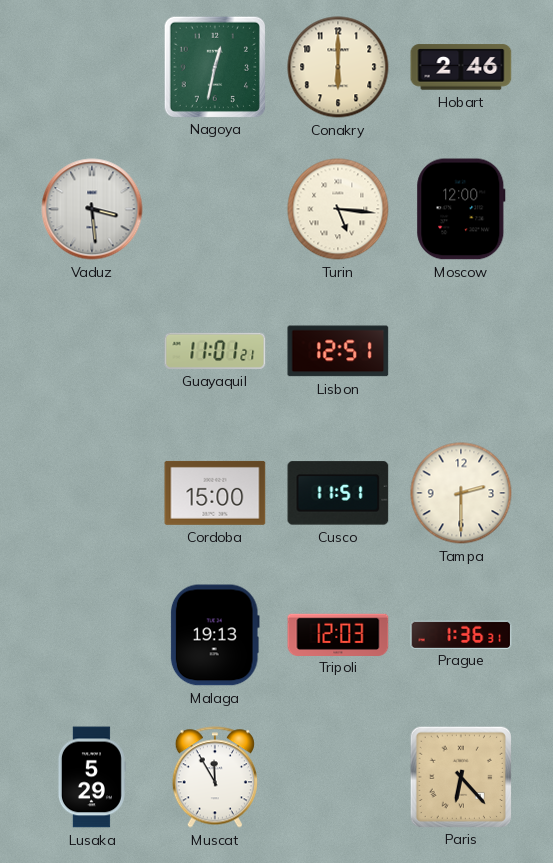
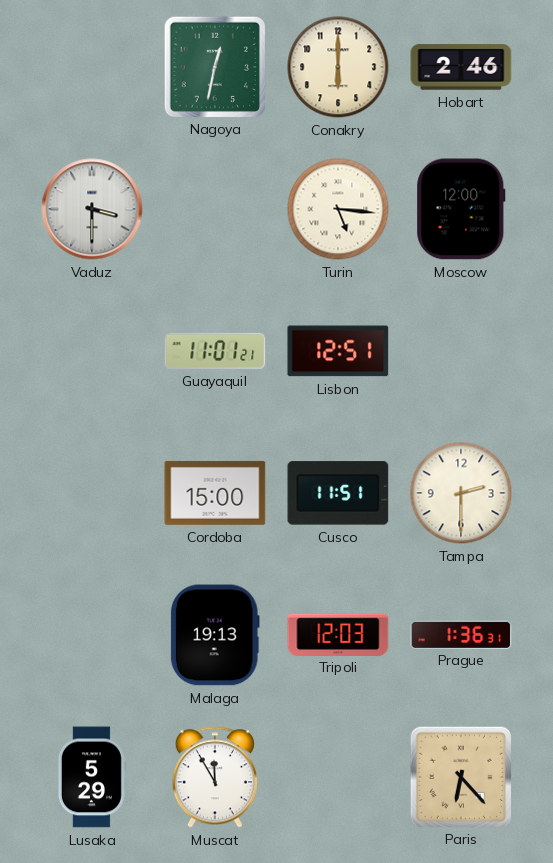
Vaduz: 3:29 -> 3:30 (92, 209)
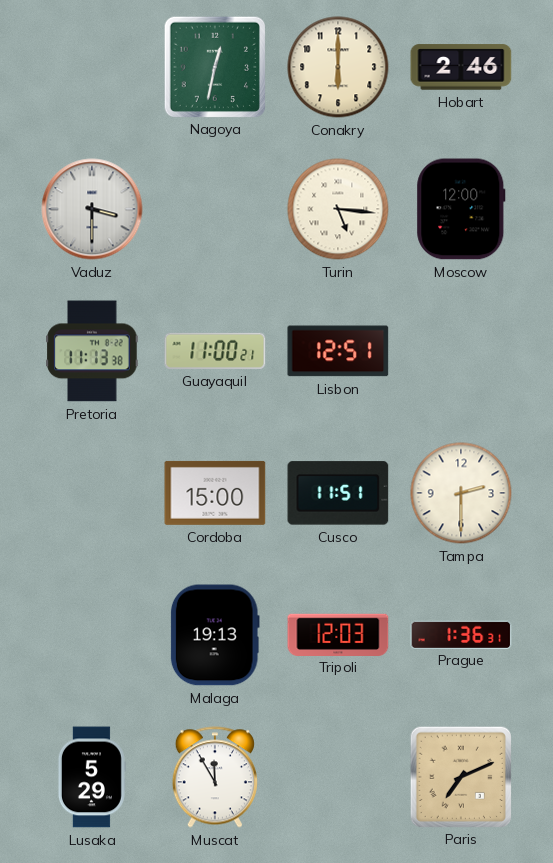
Pretoria: none -> 11:13 (92, 351)
Guayaquil: 11:01 -> 11:00 (215, 351)
Paris: 6:23 -> 7:11 (460, 776)
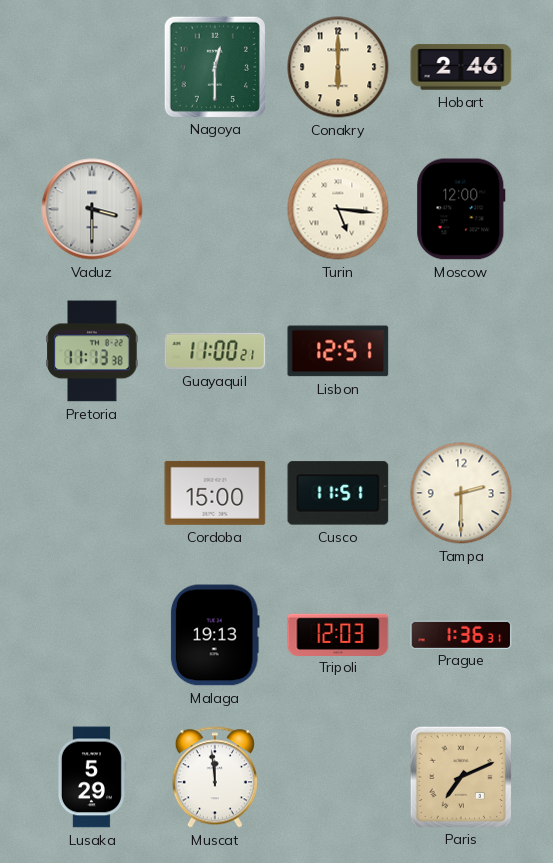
Nagoya: 12:32 -> 12:30 (214, 66)
Muscat: 11:55 -> 11:59 (215, 777)
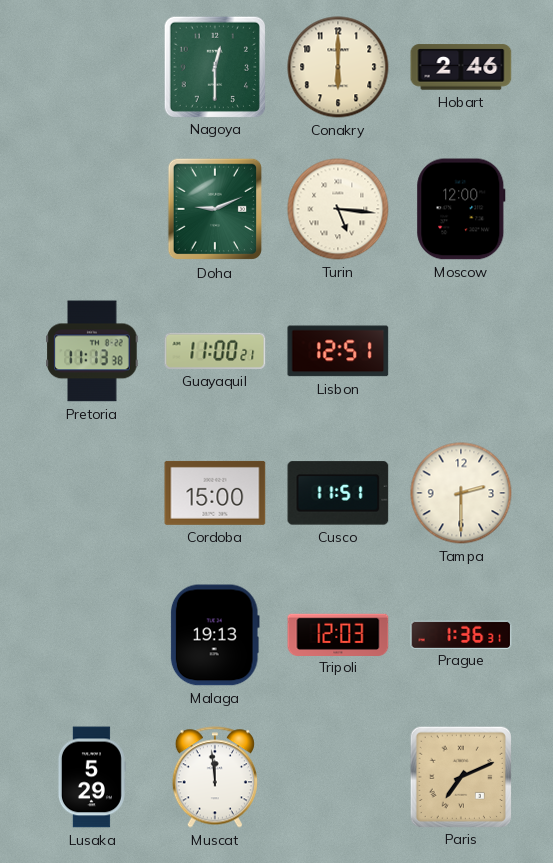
Vaduz: 3:30 -> none (92, 209)
Doha: none -> 9:11 (214, 209)
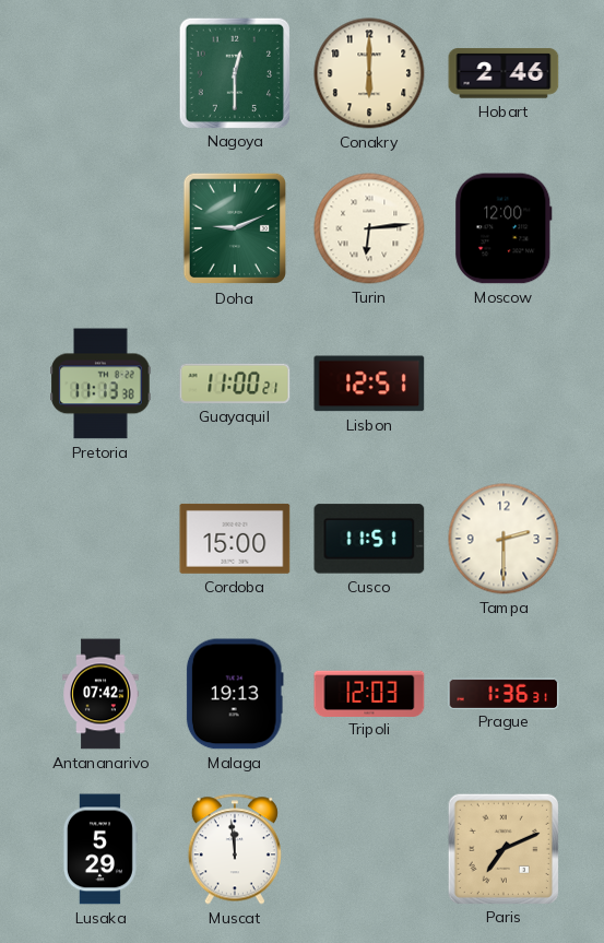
Turin: 5:16 -> 6:14 (369, 228)
Antananarivo: none -> 07:42 (100, 694)
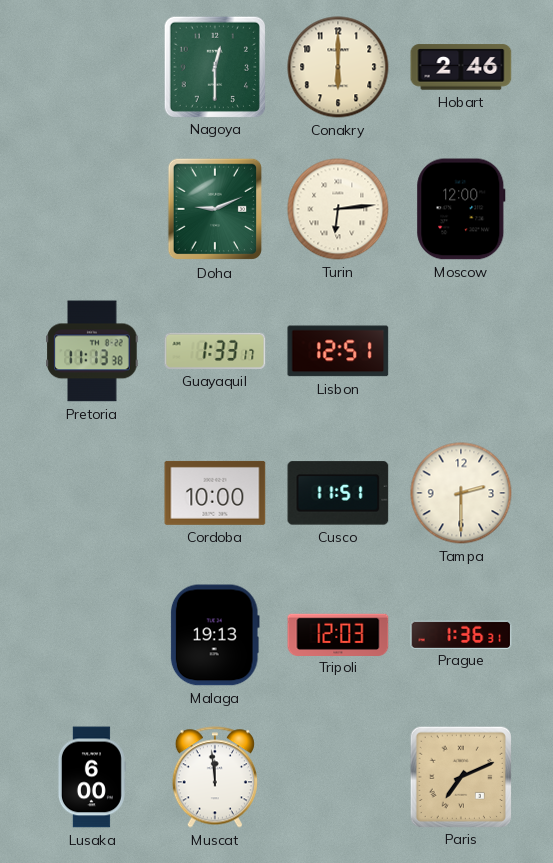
Guayaquil: 11:00 -> 1:33 (215, 351)
Cordoba: 15:00 -> 10:00 (215, 493)
Antananarivo: 07:42 -> none (100, 694)
Lusaka: 5:29 -> 6:00 (91, 777)
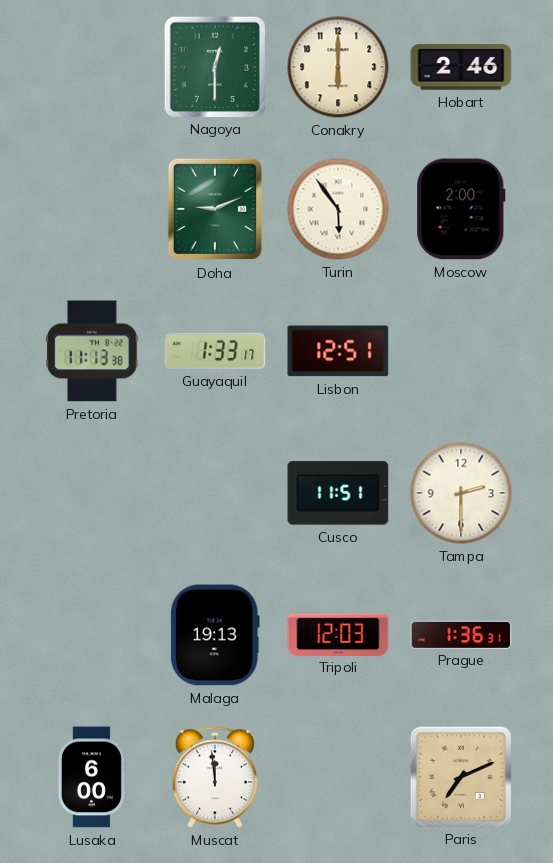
Turin: 6:14 -> 5:54 (338, 209)
Moscow: 12:00 -> 2:00 (461, 209)
Cordoba: 10:00 -> none (215, 493)
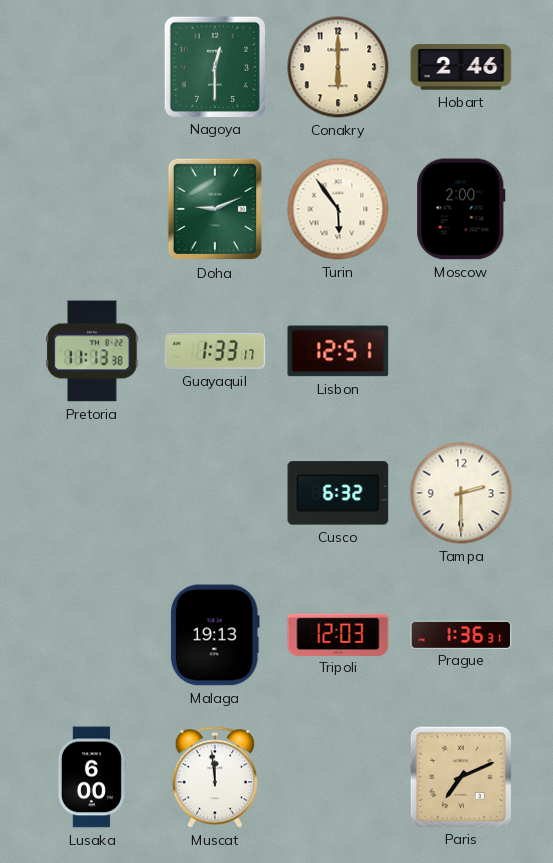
Cusco: 11:51 -> 6:32 (338, 493)
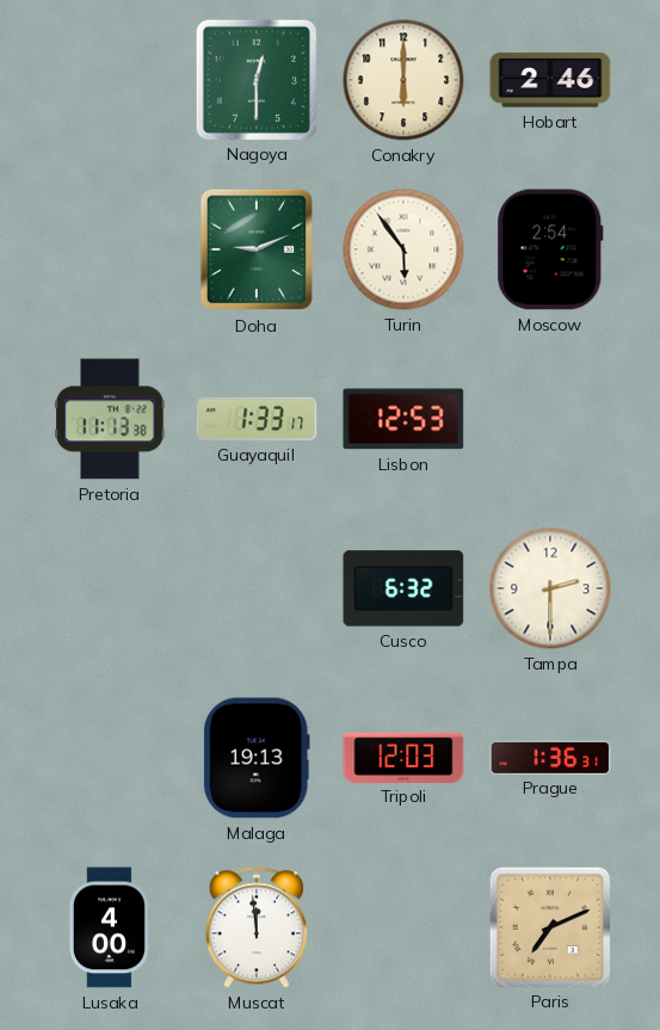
Moscow: 2:00 -> 2:54 (550, 249)
Lisbon: 12:51 -> 12:53 (403, 419)
Lusaka: 6:00 -> 4:00 (109, 927)
